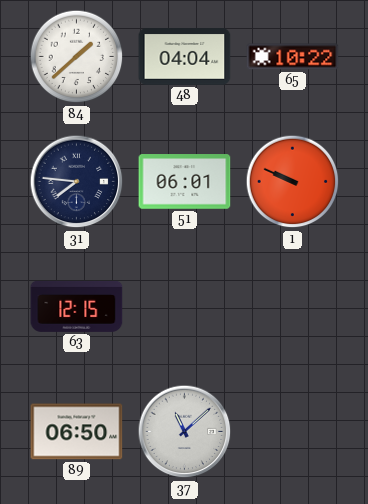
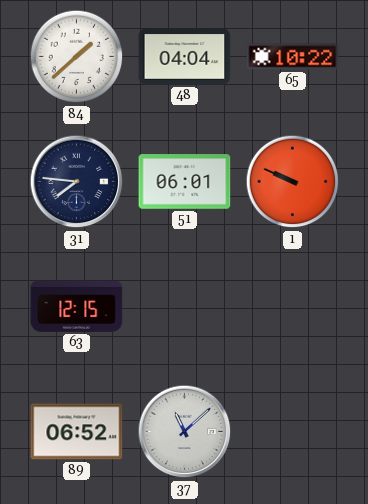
89: 06:50 -> 06:52 (77, 432)
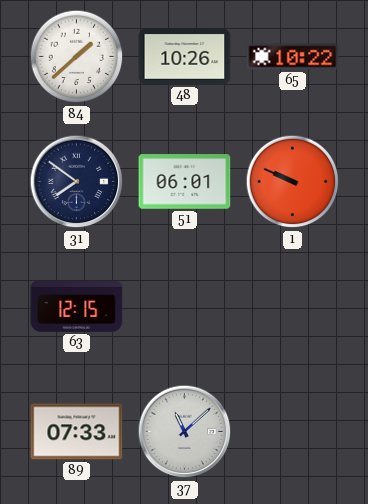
48: 04:04 -> 10:26 (185, 57)
31: 7:46 -> 7:51 (77, 182)
89: 06:52 -> 07:33 (77, 432)
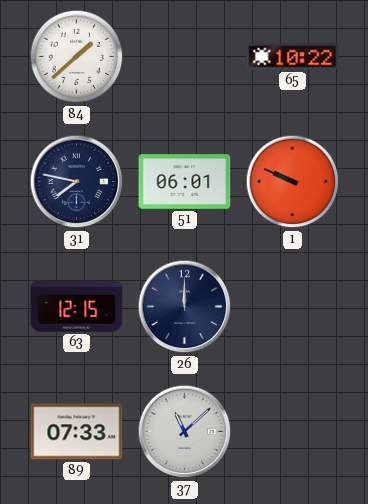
48: 10:26 -> none (185, 57)
31: 7:51 -> 7:47 (77, 182)
26: none -> 12:00 (185, 307)
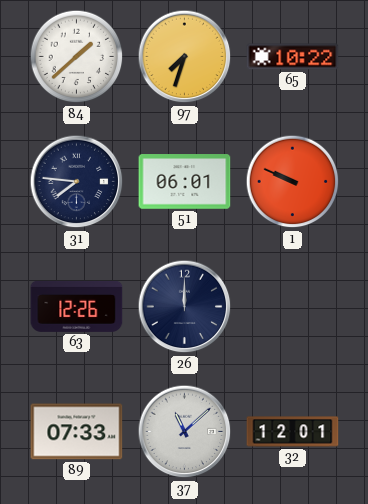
97: none -> 7:33 (185, 57)
31: 7:47 -> 7:46 (77, 182)
63: 12:15 -> 12:26 (77, 306)
32: none -> 12:01 (293, 432)
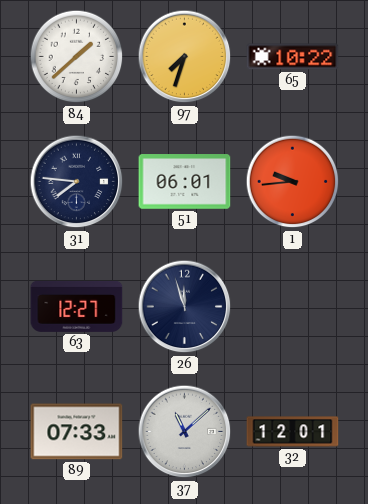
1: 9:49 -> 9:44 (293, 182)
63: 12:26 -> 12:27 (77, 306)
26: 12:00 -> 11:57 (185, 307)
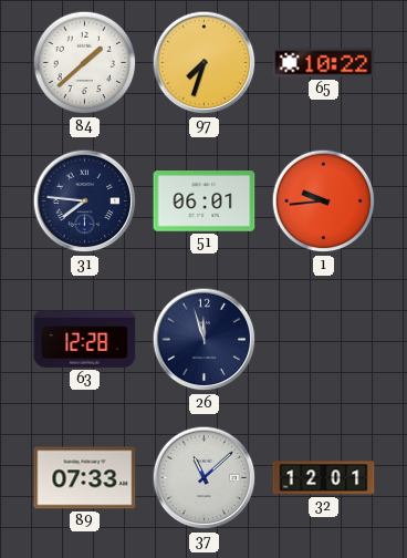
63: 12:27 -> 12:28 (85, 339)
